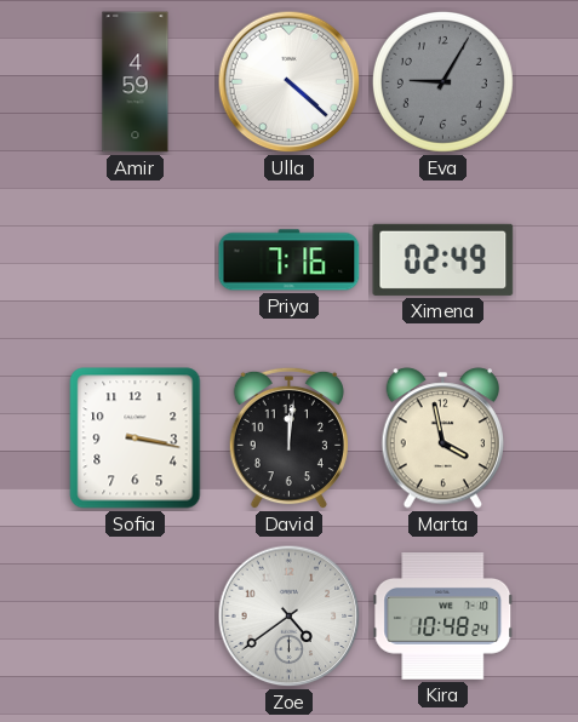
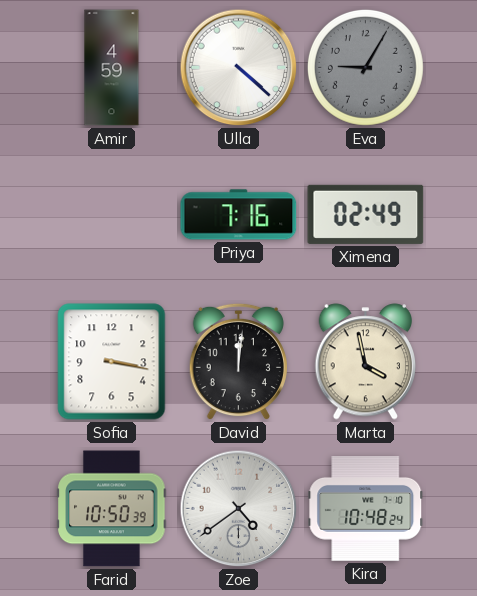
Farid: none -> 10:50 (112, 509)
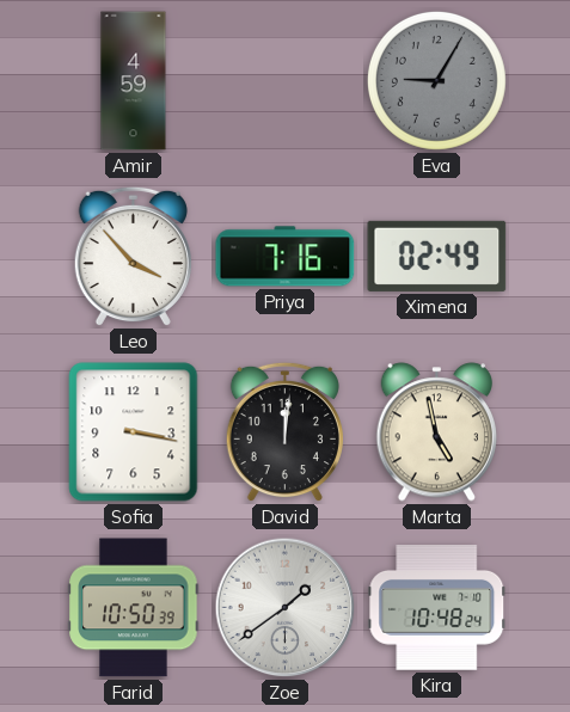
Ulla: 4:22 -> none (239, 68)
Leo: none -> 3:53 (133, 257)
Marta: 3:58 -> 4:58 (436, 432)
Zoe: 4:39 -> 1:39 (286, 608)
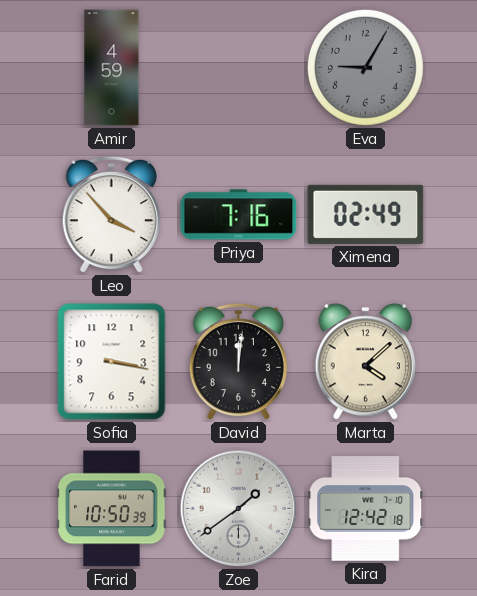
Marta: 4:58 -> 4:08 (365, 362)
Kira: 10:48 -> 12:42 (366, 509)
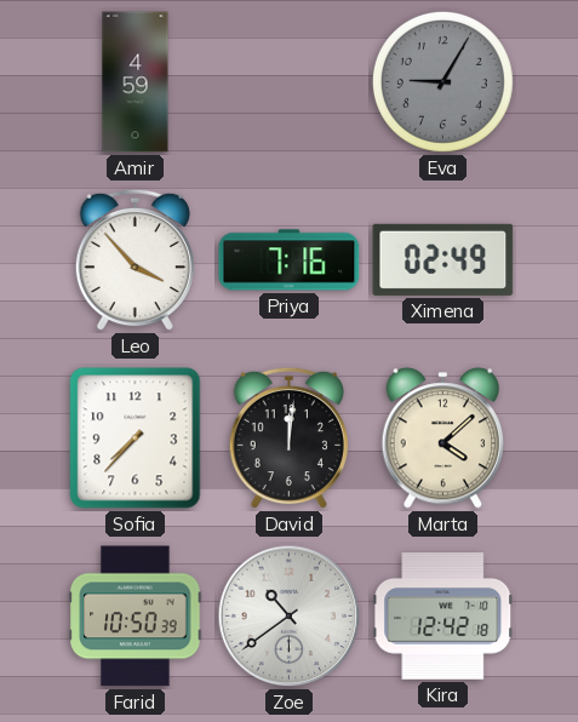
Sofia: 3:17 -> 7:37 (136, 439)
Zoe: 1:39 -> 10:39 (290, 617)
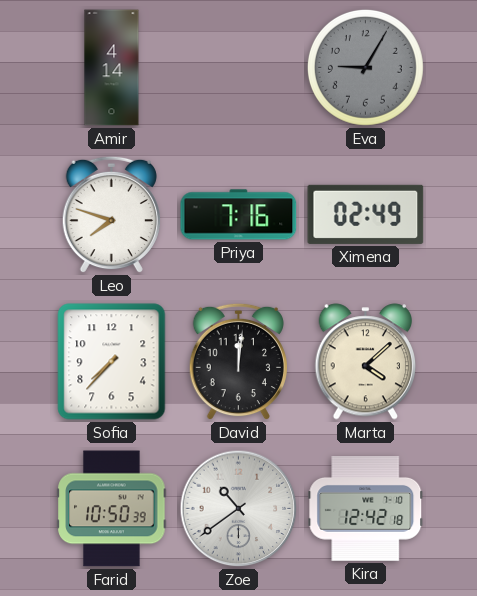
Amir: 4:59 -> 4:14 (112, 68)
Leo: 3:53 -> 7:48 (111, 215)
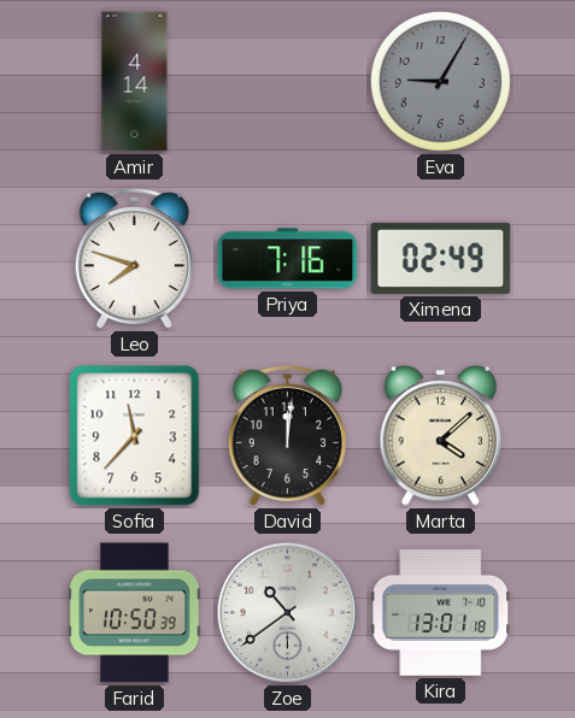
Sofia: 7:37 -> 11:37 (135, 436)
Kira: 12:42 -> 13:01 (441, 613)
